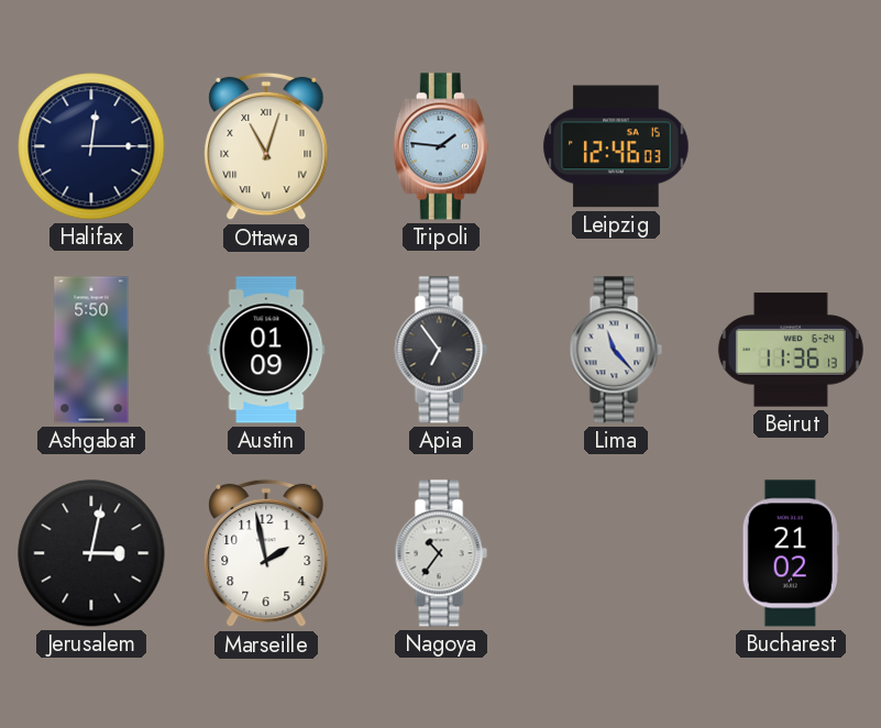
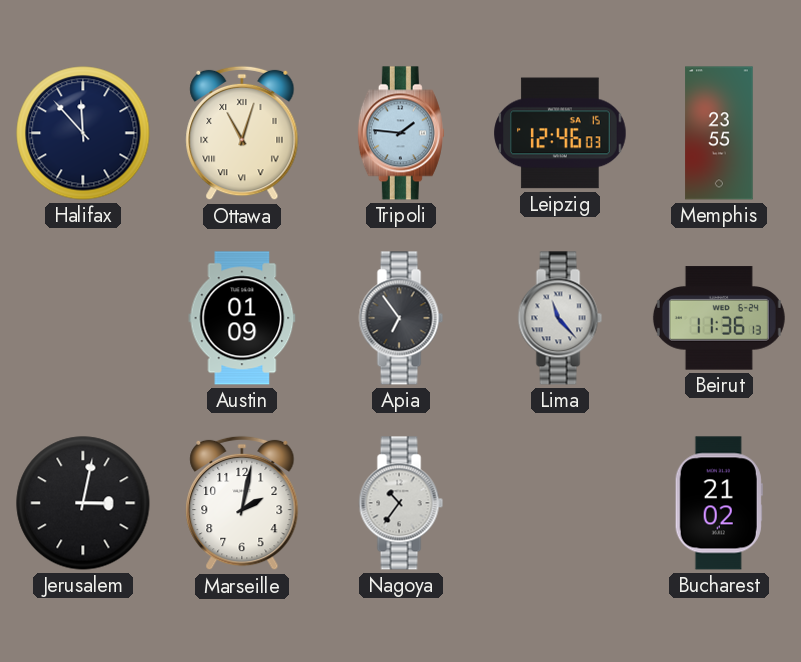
Halifax: 12:15 -> 11:53 (83, 133)
Memphis: none -> 23:55 (719, 133)
Ashgabat: 5:50 -> none (91, 350)
Marseille: 1:58 -> 2:02 (242, 503)
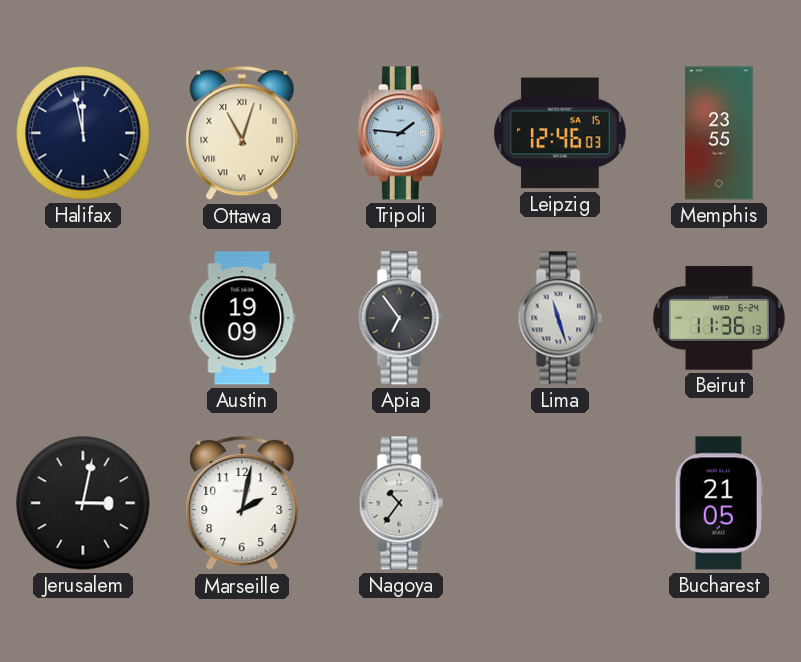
Halifax: 11:53 -> 11:58 (83, 133)
Austin: 01:09 -> 19:09 (242, 318)
Lima: 11:23 -> 11:27 (560, 318)
Bucharest: 21:02 -> 21:05 (719, 503)
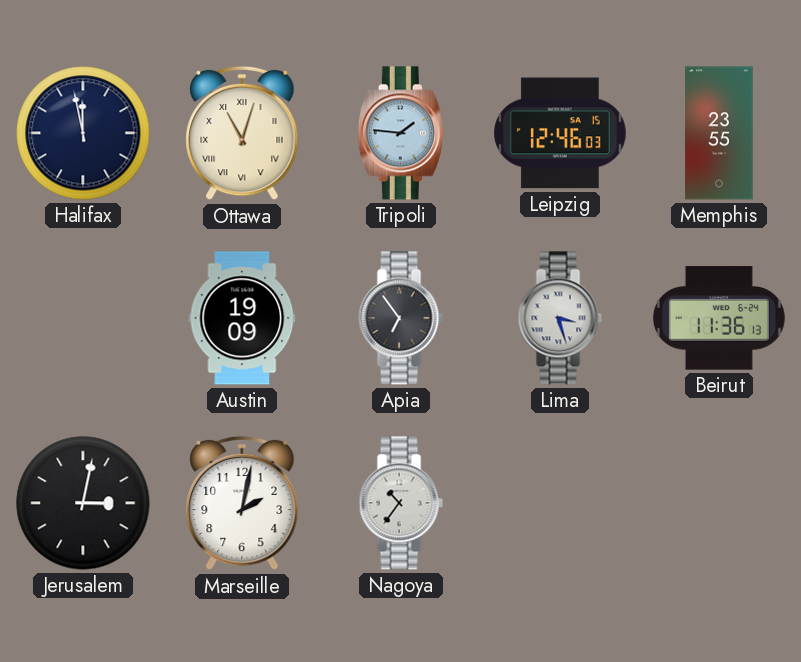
Lima: 11:27 -> 3:27 (560, 318)
Bucharest: 21:05 -> none (719, 503)
